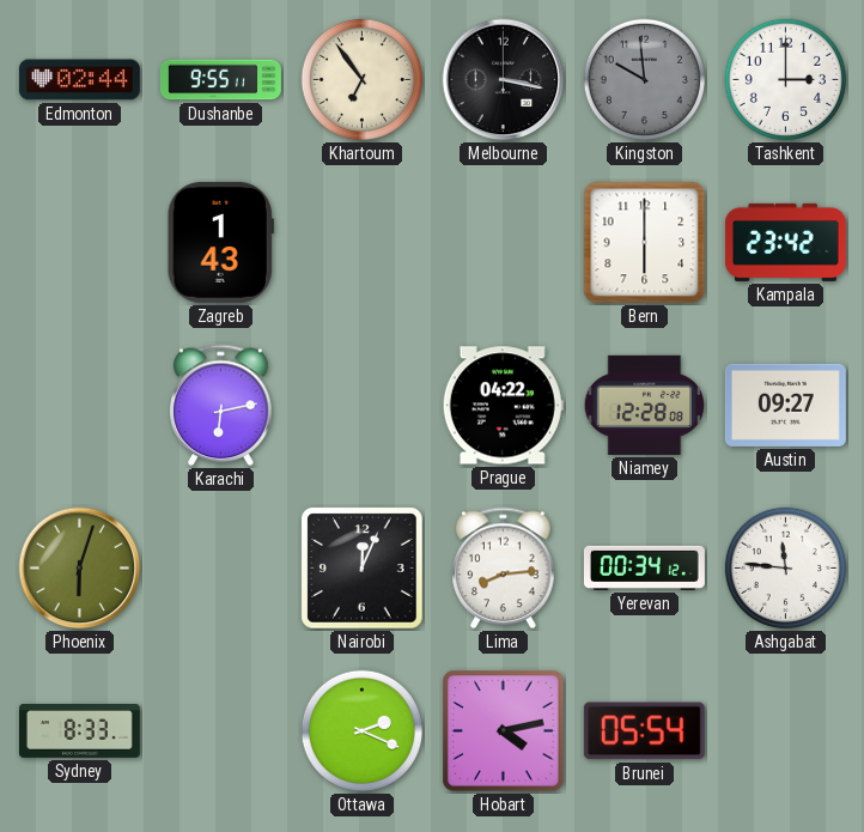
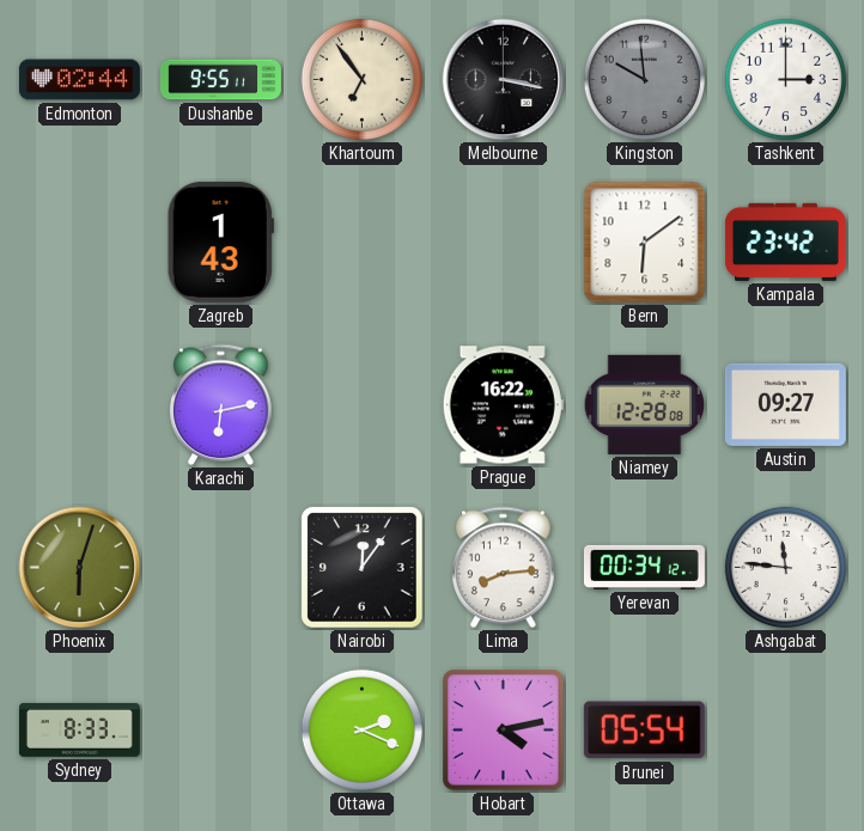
Bern: 6:00 -> 6:09 (645, 243)
Prague: 04:22 -> 16:22 (503, 405)
Nairobi: 12:04 -> 12:06 (363, 568)
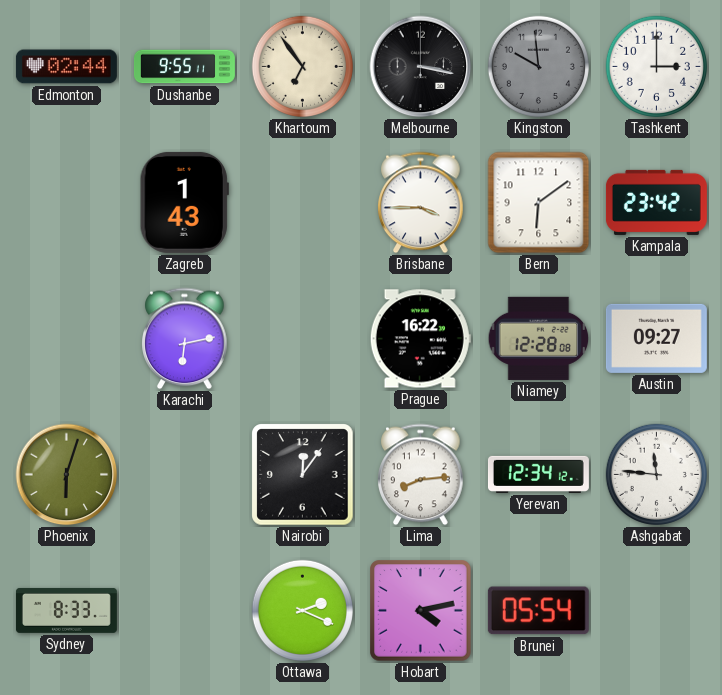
Brisbane: none -> 3:45 (421, 203)
Yerevan: 00:34 -> 12:34 (538, 474)
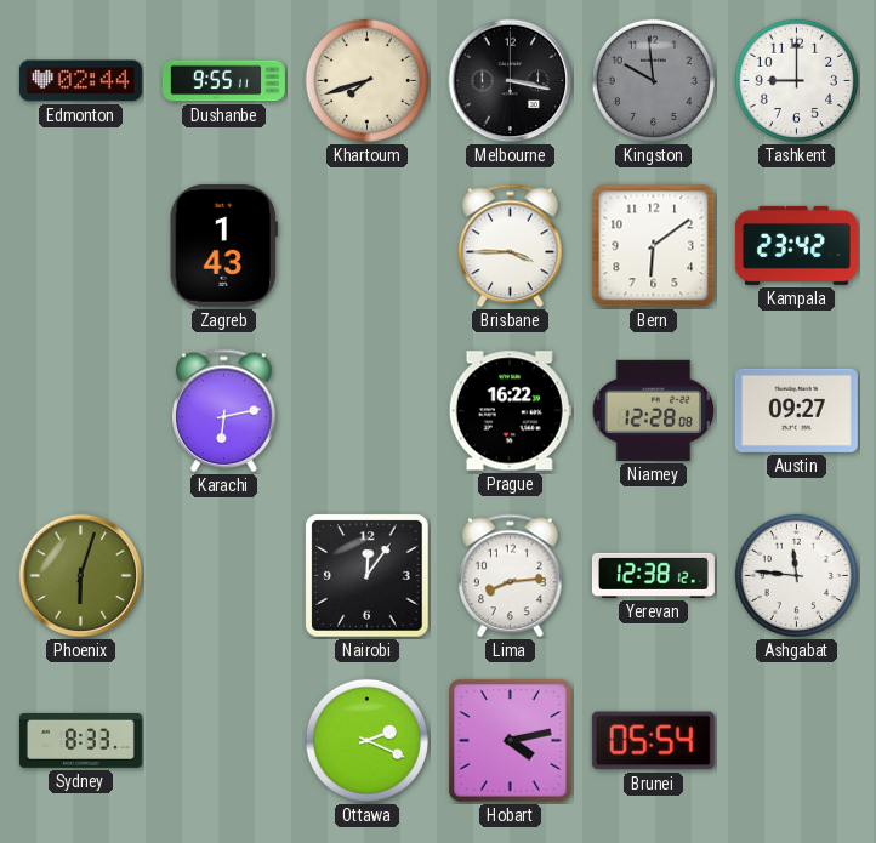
Khartoum: 6:54 -> 7:42 (366, 80)
Tashkent: 3:00 -> 9:00 (796, 80)
Yerevan: 12:34 -> 12:38 (653, 575)
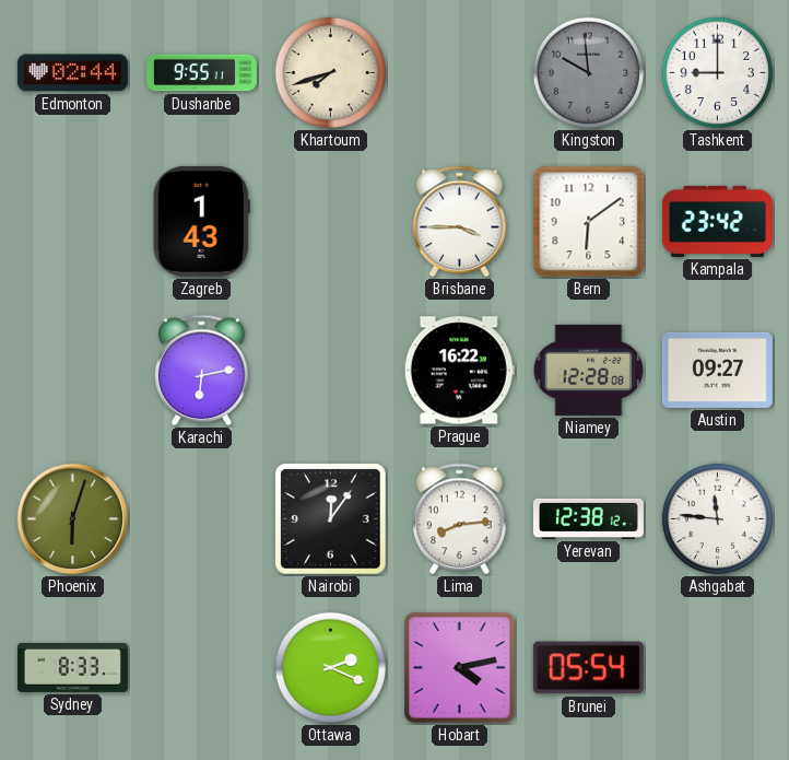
Melbourne: 3:17 -> none (511, 81)
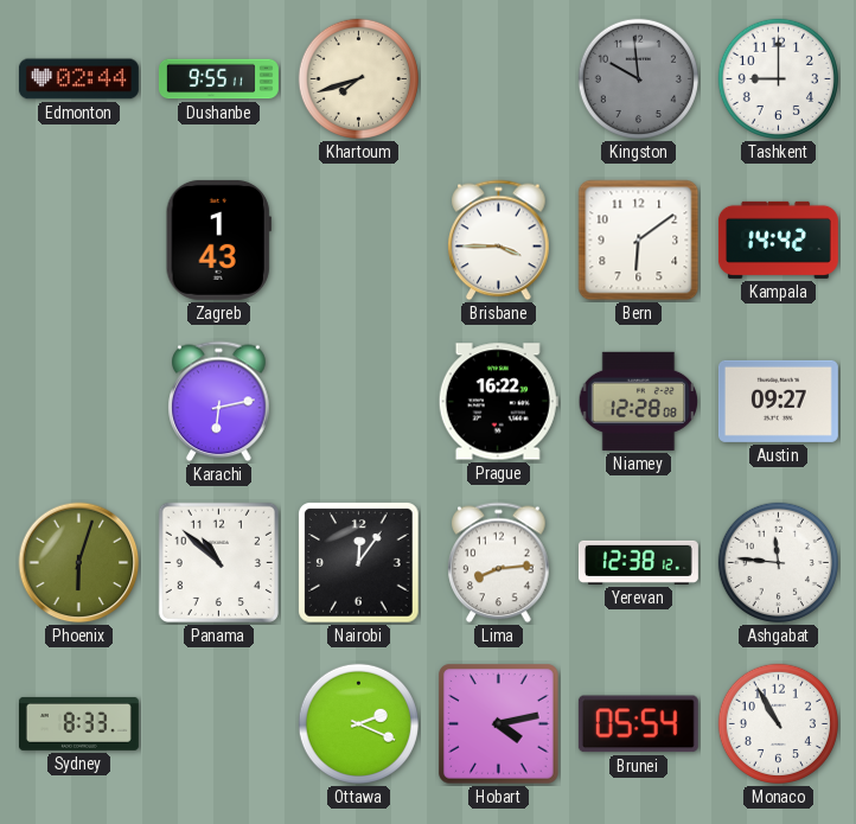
Kampala: 23:42 -> 14:42 (778, 239)
Panama: none -> 10:52 (218, 562)
Monaco: none -> 10:55 (778, 723)
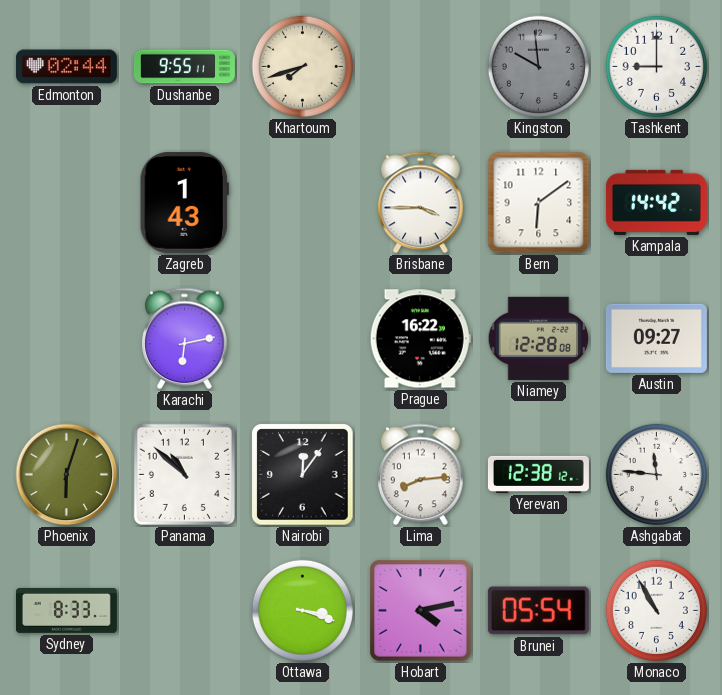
Ottawa: 2:19 -> 3:18 (302, 610)
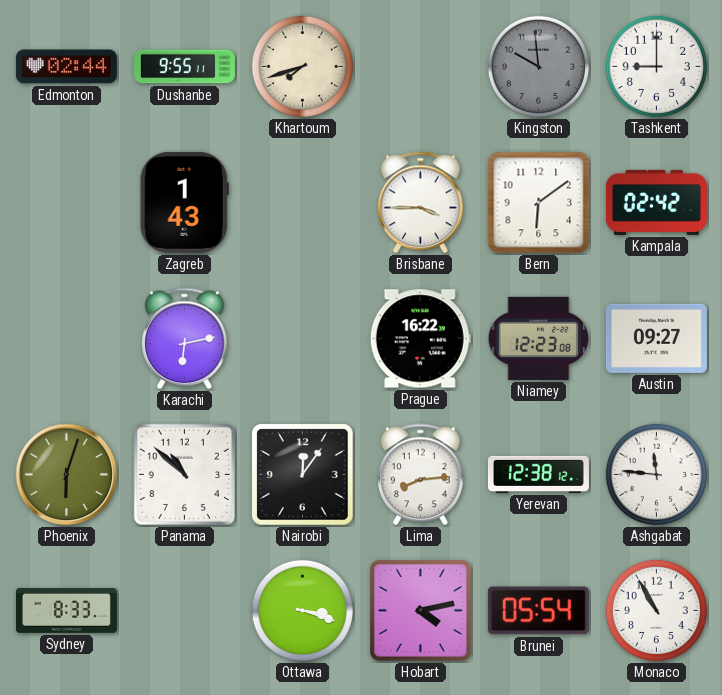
Kampala: 14:42 -> 02:42 (656, 202)
Niamey: 12:28 -> 12:23 (539, 338)
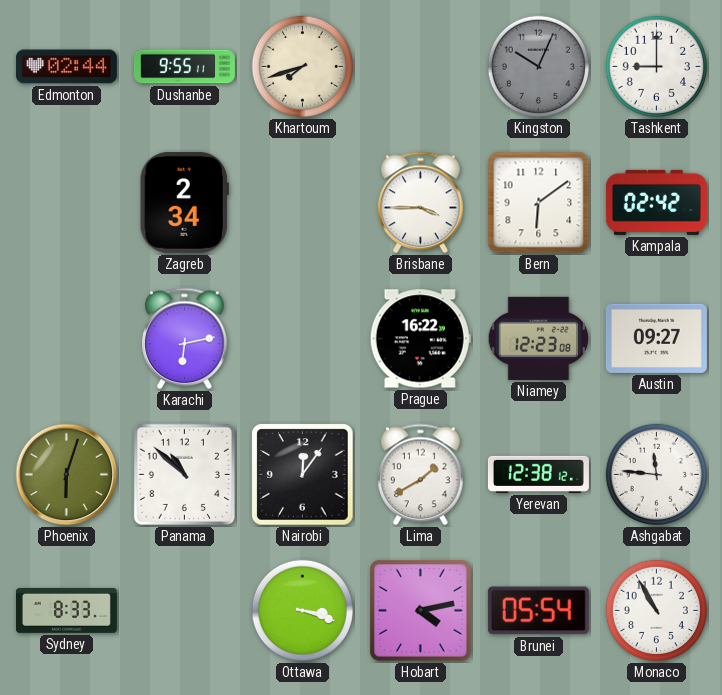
Kingston: 9:59 -> 10:04 (538, 66)
Zagreb: 1:43 -> 2:34 (184, 202)
Lima: 8:14 -> 1:40 (421, 475)
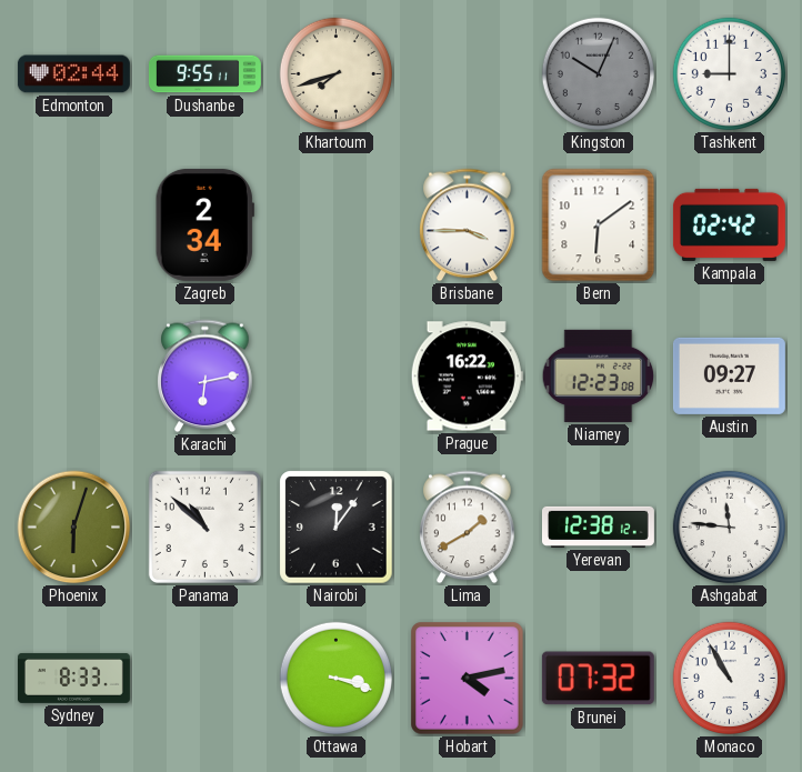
Brunei: 05:54 -> 07:32 (598, 679)
